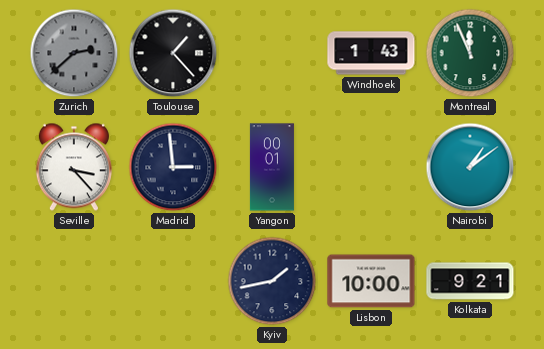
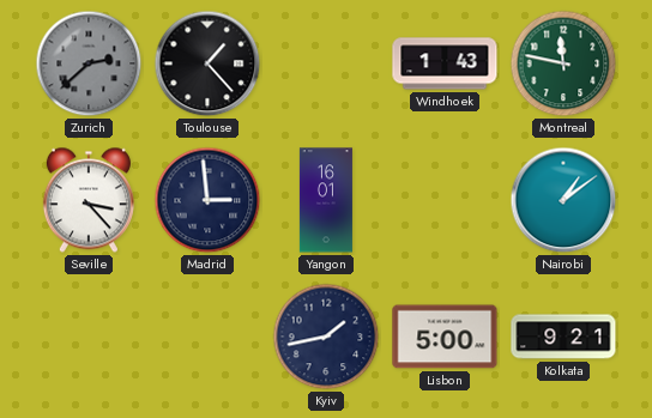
Montreal: 11:56 -> 11:47 (563, 63)
Yangon: 00:01 -> 16:01 (326, 200)
Lisbon: 10:00 -> 5:00 (445, 337)
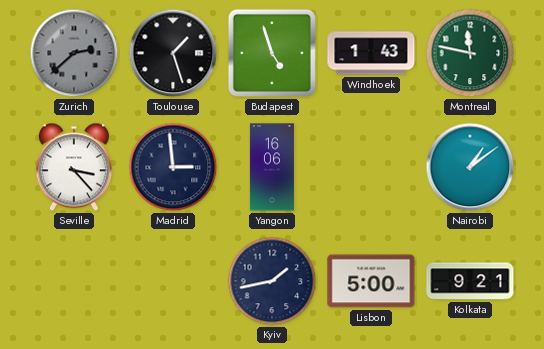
Toulouse: 1:23 -> 1:27 (173, 53)
Budapest: none -> 4:57 (272, 53)
Yangon: 16:01 -> 16:06 (272, 167)
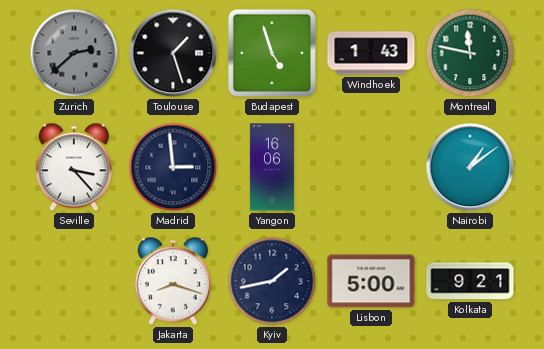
Jakarta: none -> 8:18 (173, 281)
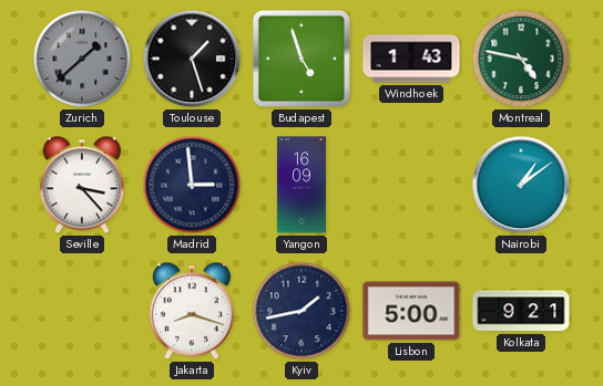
Zurich: 2:38 -> 1:38 (82, 59)
Montreal: 11:47 -> 4:47 (521, 59)
Yangon: 16:06 -> 16:09 (301, 185)
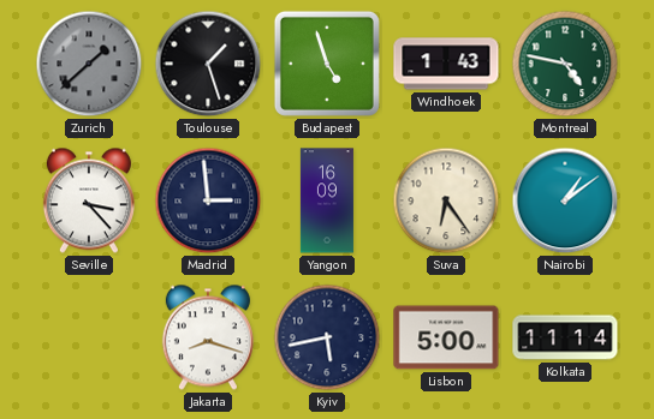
Suva: none -> 6:24 (446, 200)
Kyiv: 1:43 -> 5:43 (327, 337)
Kolkata: 9:21 -> 11:14 (565, 337)
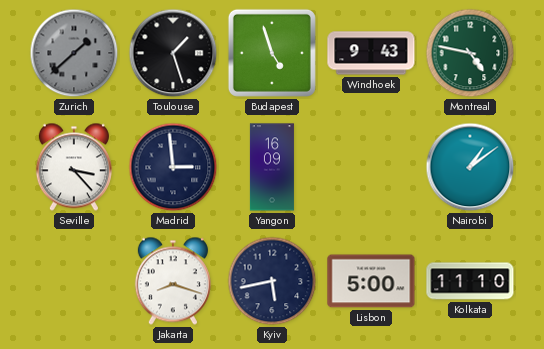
Windhoek: 1:43 -> 9:43 (371, 53)
Suva: 6:24 -> none (446, 200)
Kolkata: 11:14 -> 11:10 (470, 281)
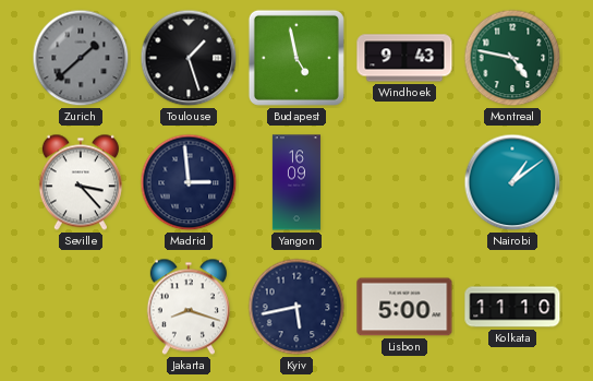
Budapest: 4:57 -> 4:58 (296, 58)
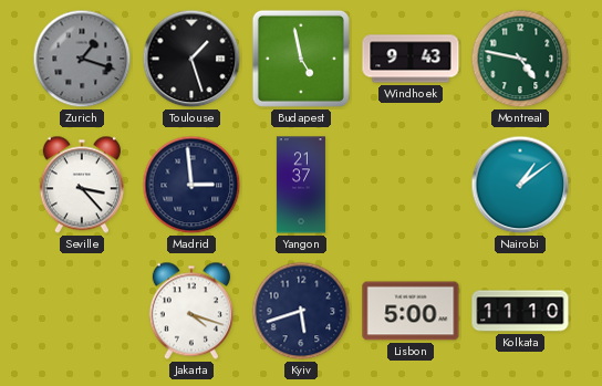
Zurich: 1:38 -> 1:18 (82, 59)
Yangon: 16:09 -> 21:37 (301, 185)
Jakarta: 8:18 -> 4:18 (191, 311)
Kyiv: 5:43 -> 5:42 (301, 311)
